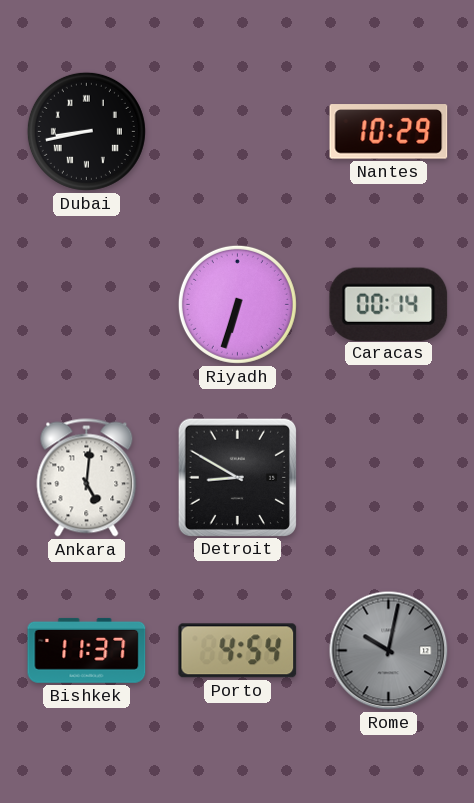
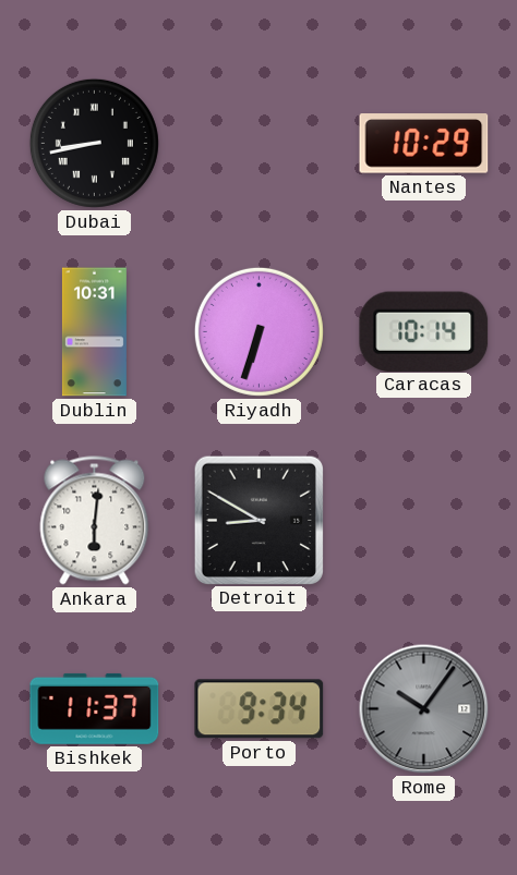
Dublin: none -> 10:31 (94, 332)
Caracas: 00:14 -> 10:14 (424, 331)
Ankara: 5:01 -> 6:01 (95, 521)
Porto: 4:54 -> 9:34 (260, 709)
Rome: 10:02 -> 10:06 (424, 709)
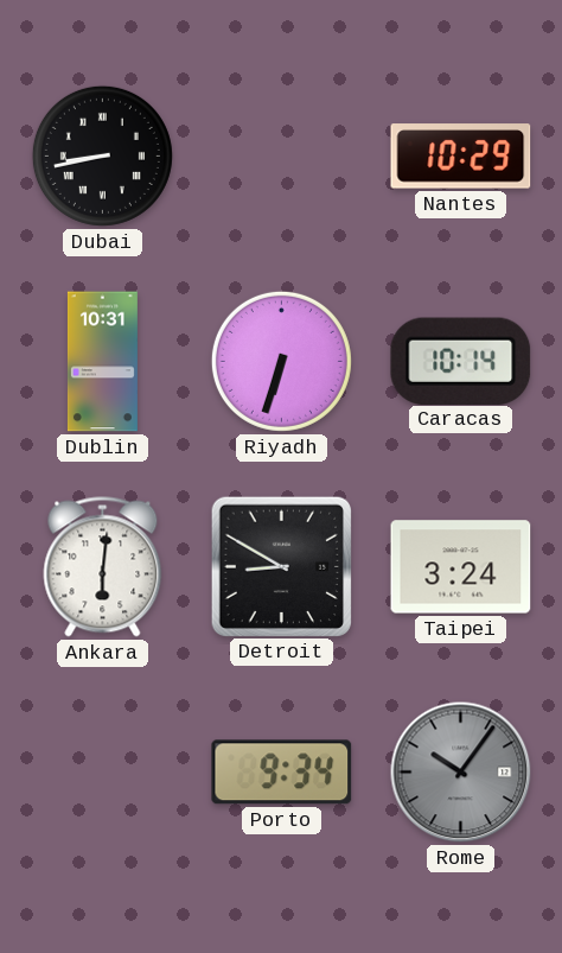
Taipei: none -> 3:24 (461, 567)
Bishkek: 11:37 -> none (95, 708)
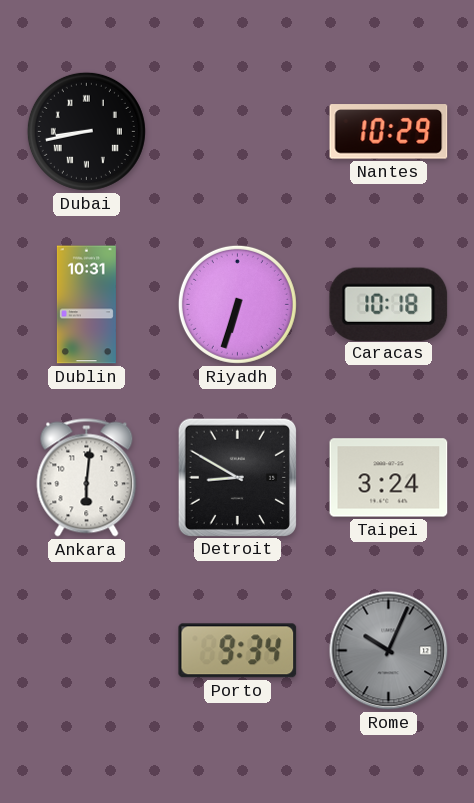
Caracas: 10:14 -> 10:18 (389, 304)
Rome: 10:06 -> 10:04 (389, 651)
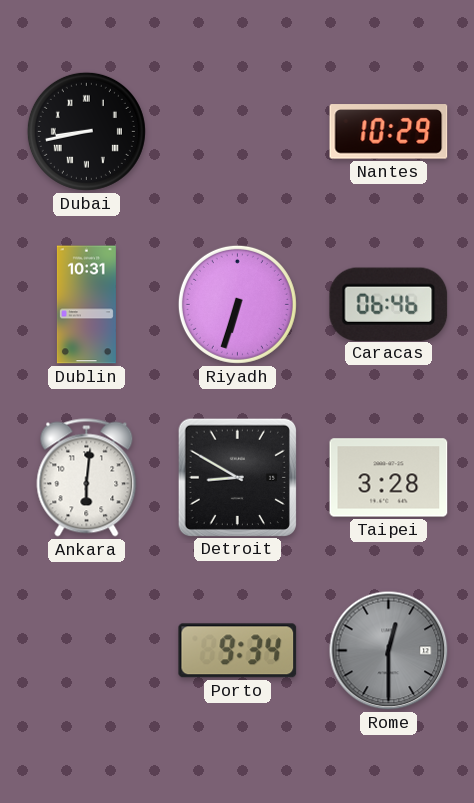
Caracas: 10:18 -> 06:46 (389, 304)
Taipei: 3:24 -> 3:28 (389, 478)
Rome: 10:04 -> 12:30 (389, 651)
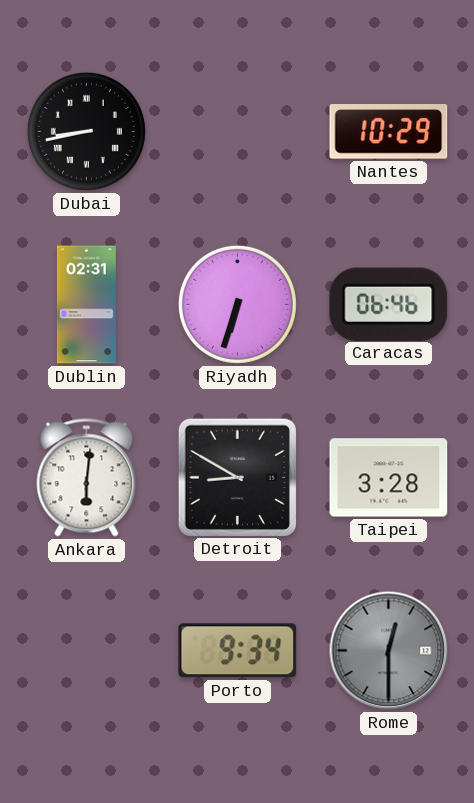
Dublin: 10:31 -> 02:31 (86, 305)
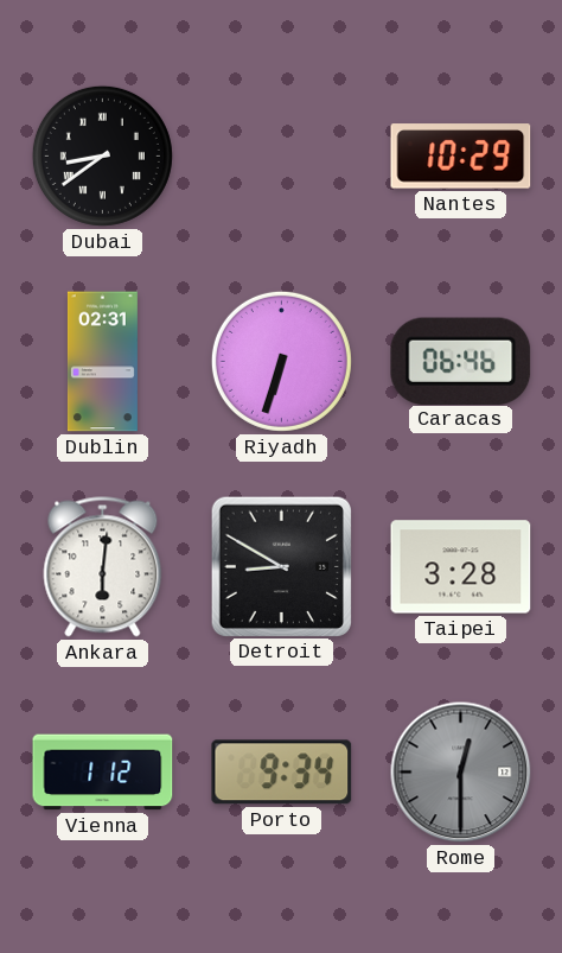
Dubai: 8:43 -> 8:39 (102, 155)
Vienna: none -> 1:12 (103, 773)
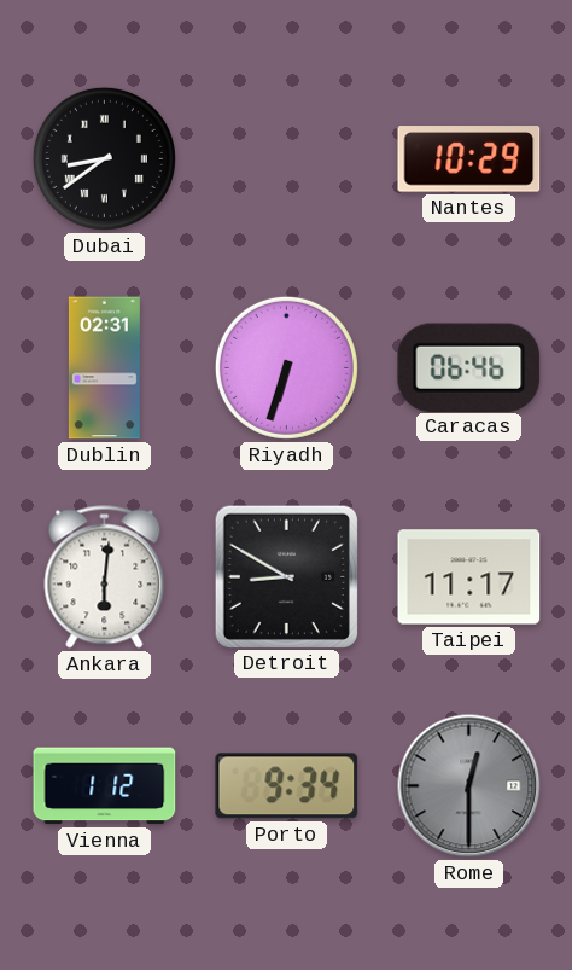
Taipei: 3:28 -> 11:17 (469, 577)
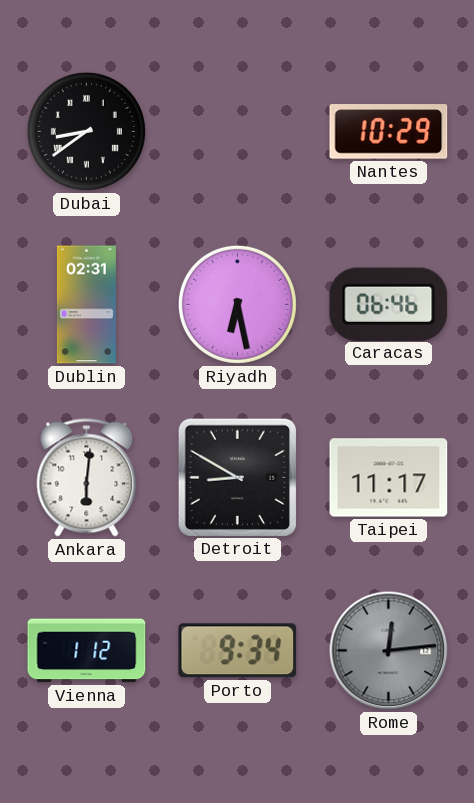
Riyadh: 6:33 -> 6:28 (237, 304)
Rome: 12:30 -> 12:14 (389, 651)
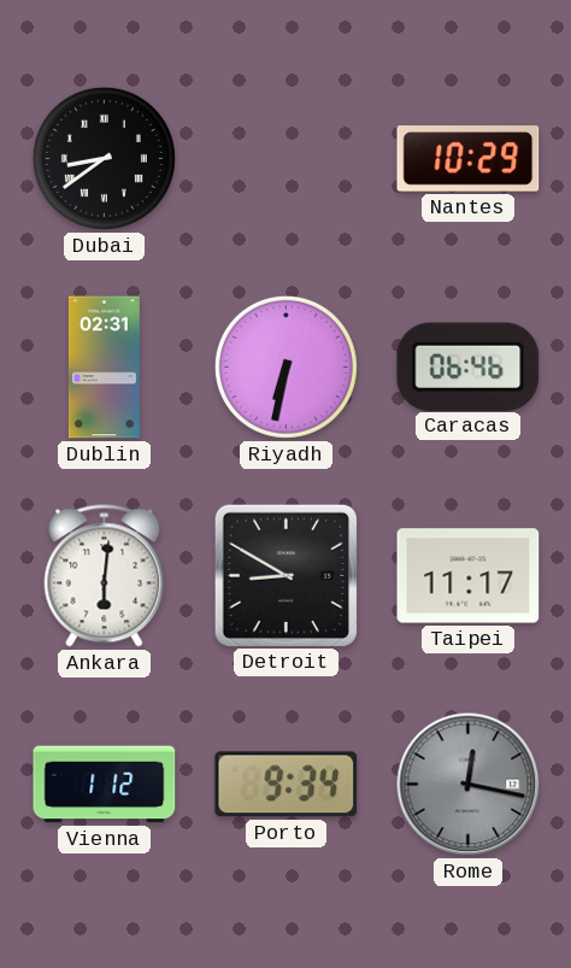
Riyadh: 6:28 -> 6:32 (285, 366)
Rome: 12:14 -> 12:17 (469, 785)
